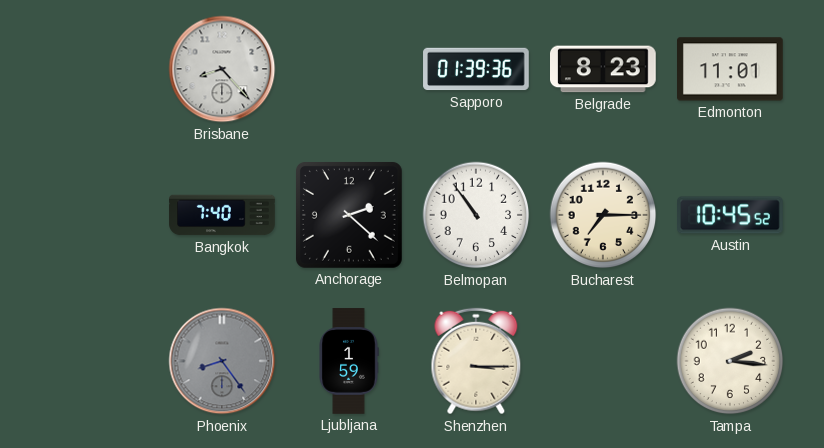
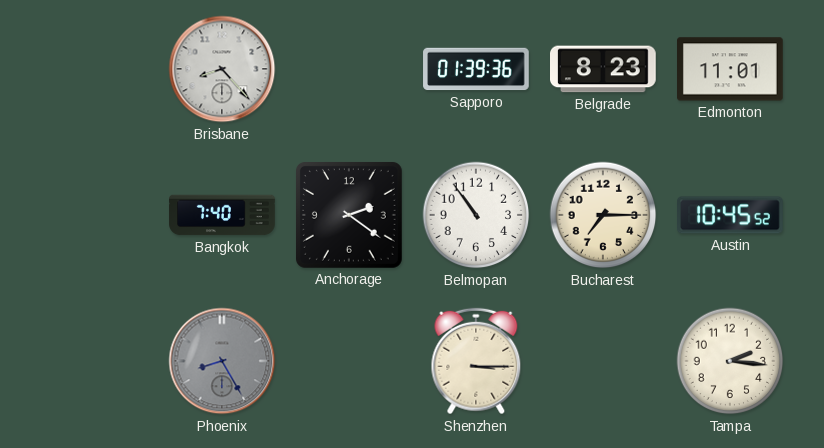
Anchorage: 2:22 -> 2:21 (349, 215)
Phoenix: 8:24 -> 8:25 (222, 361)
Ljubljana: 1:59 -> none (349, 361)
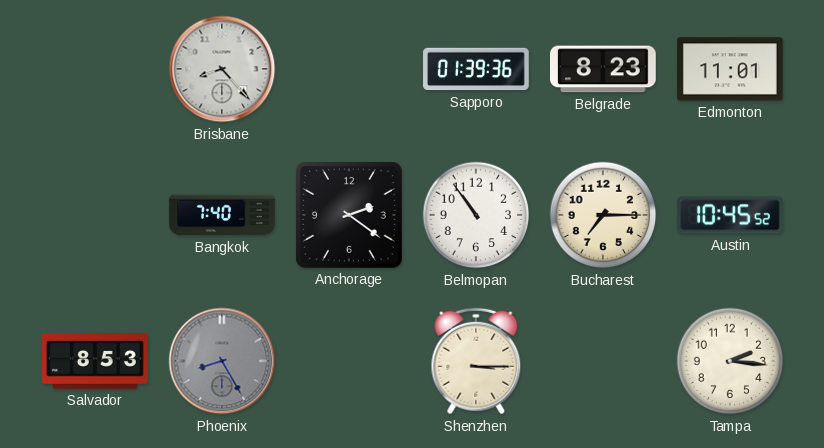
Salvador: none -> 8:53 (96, 361)
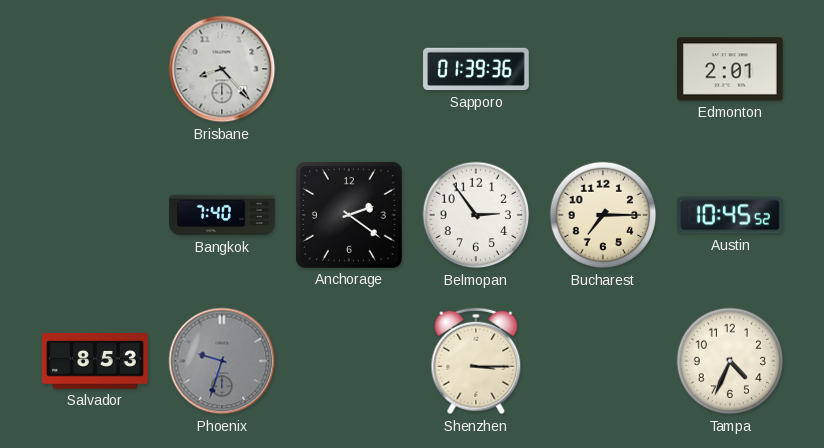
Belgrade: 8:23 -> none (604, 69)
Edmonton: 11:01 -> 2:01 (731, 69)
Belmopan: 10:54 -> 2:54 (476, 215)
Phoenix: 8:25 -> 9:33 (222, 361)
Tampa: 2:16 -> 4:34 (730, 361)
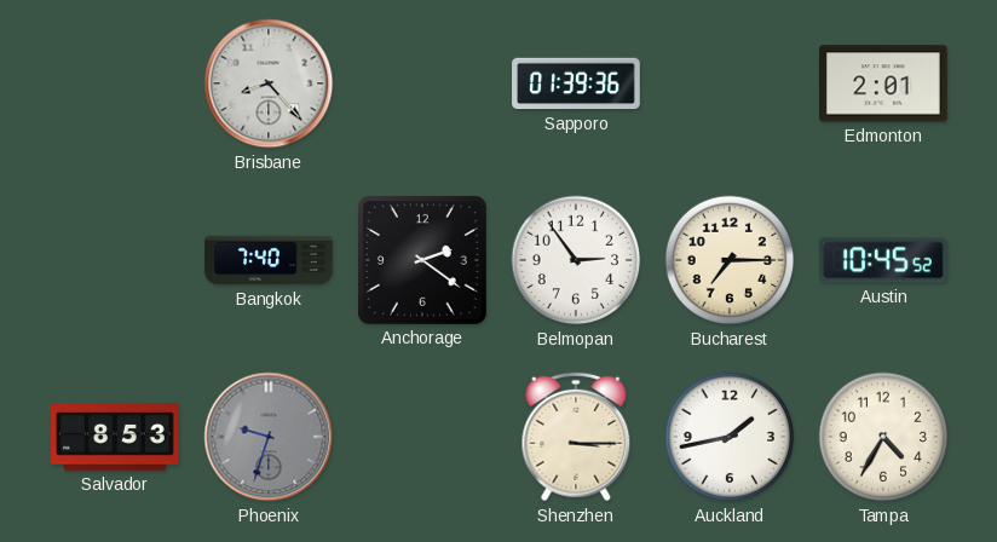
Auckland: none -> 1:43 (730, 437)
Tampa: 4:34 -> 4:35 (883, 437)
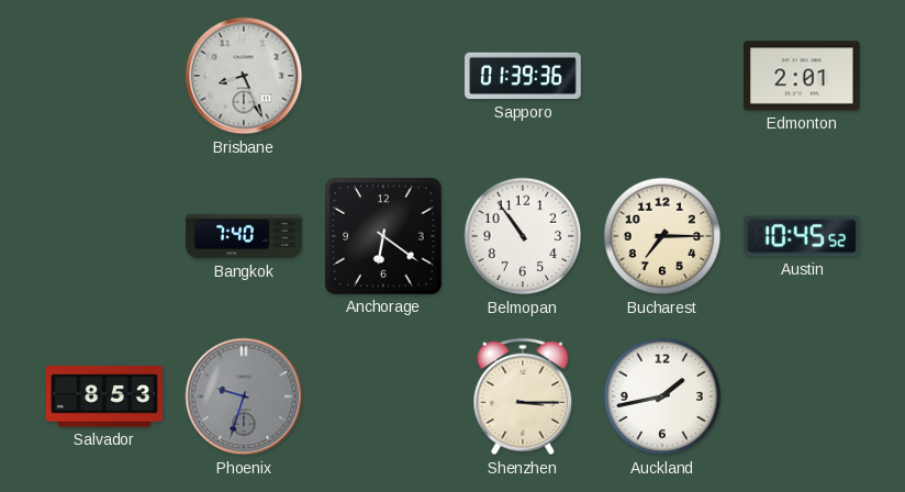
Brisbane: 8:23 -> 8:26 (244, 76)
Anchorage: 2:21 -> 6:21 (383, 236)
Belmopan: 2:54 -> 10:54 (523, 236)
Tampa: 4:35 -> none (883, 437)
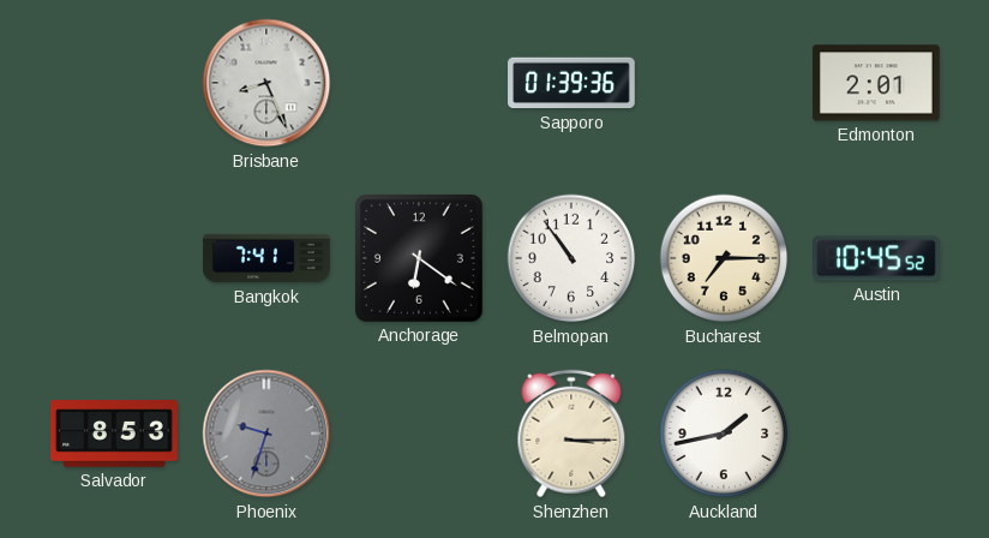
Bangkok: 7:40 -> 7:41 (266, 258)
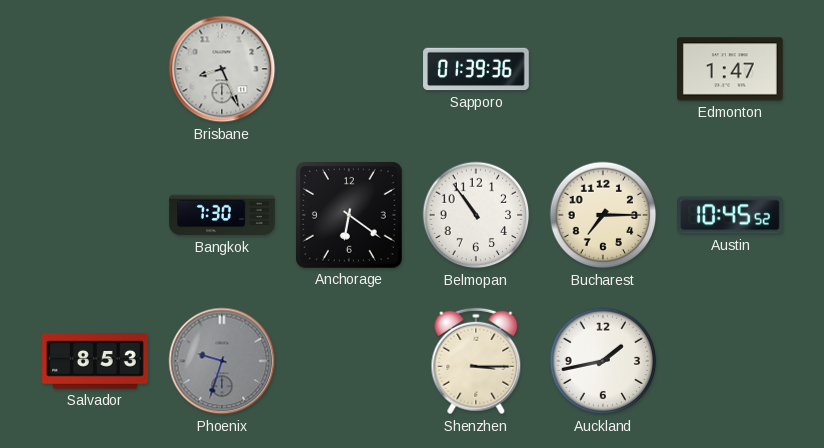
Edmonton: 2:01 -> 1:47 (731, 69)
Bangkok: 7:41 -> 7:30 (222, 215)
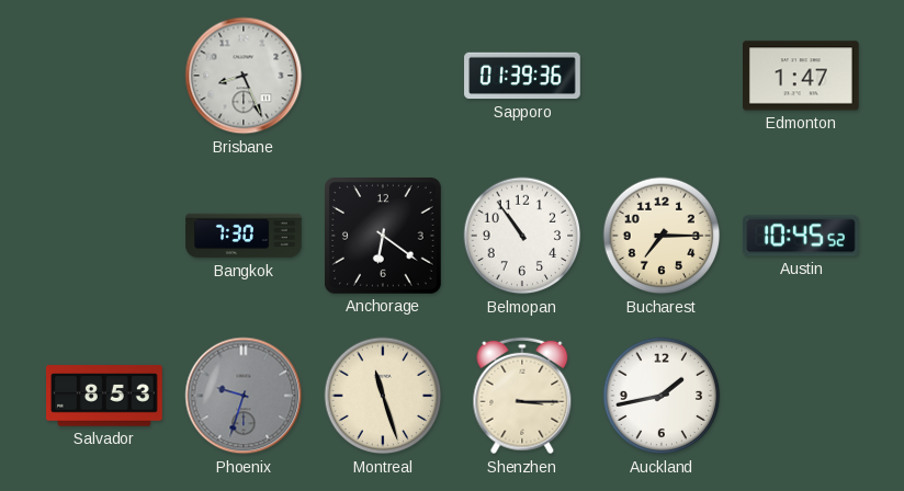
Montreal: none -> 11:27 (383, 396)
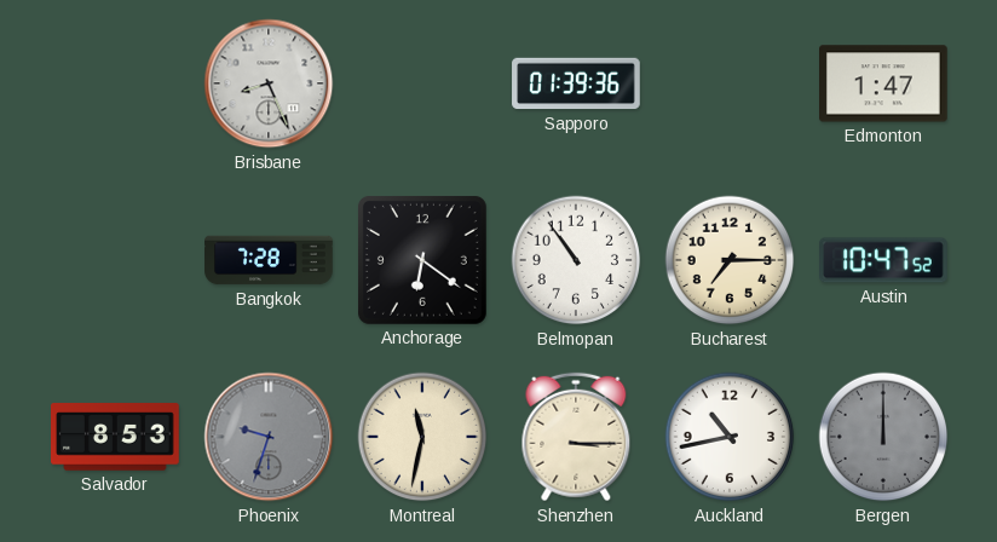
Bangkok: 7:30 -> 7:28 (269, 260)
Austin: 10:45 -> 10:47 (884, 260)
Montreal: 11:27 -> 11:32 (422, 437)
Auckland: 1:43 -> 10:43 (730, 437)
Bergen: none -> 12:00 (883, 437)
